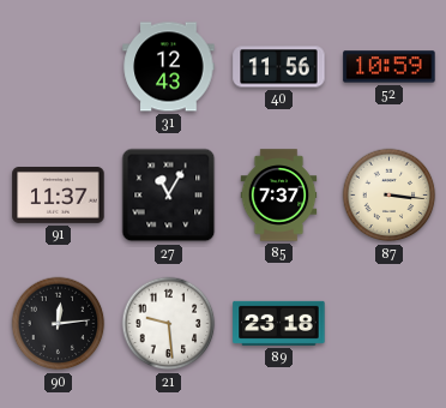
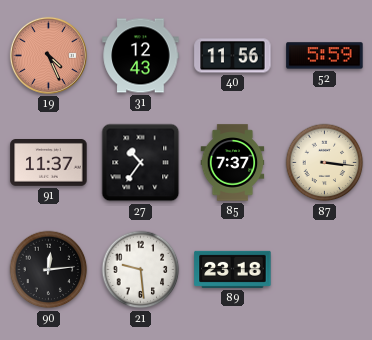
19: none -> 4:26 (48, 55)
52: 10:59 -> 5:59 (325, 56)
27: 11:05 -> 10:36 (141, 163)
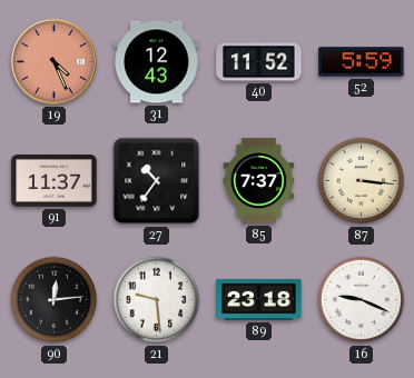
40: 11:56 -> 11:52 (259, 62)
16: none -> 9:19 (362, 300)
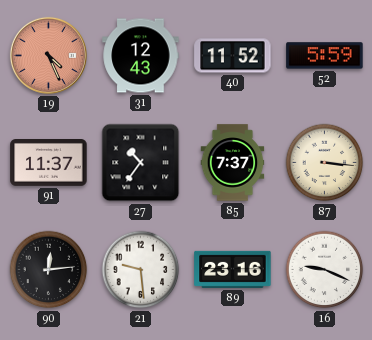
89: 23:18 -> 23:16 (233, 269)
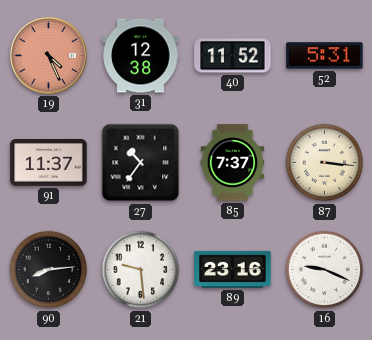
31: 12:43 -> 12:38 (141, 56)
52: 5:59 -> 5:31 (325, 56)
90: 12:14 -> 8:14 (49, 270)
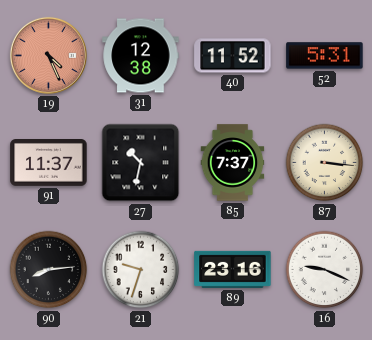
27: 10:36 -> 10:32 (141, 163)
21: 9:29 -> 9:33 (141, 270)
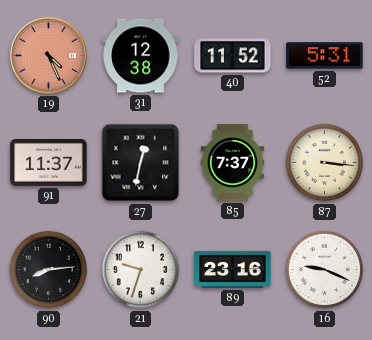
27: 10:32 -> 12:32 (141, 163)
